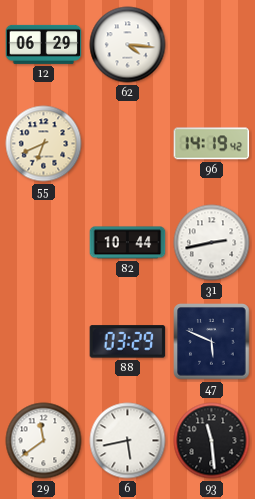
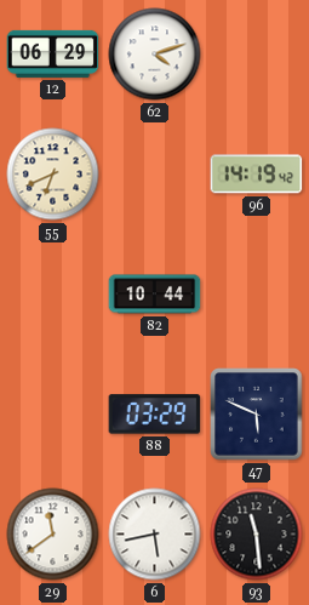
62: 4:16 -> 4:12 (155, 55)
31: 2:43 -> none (212, 243)
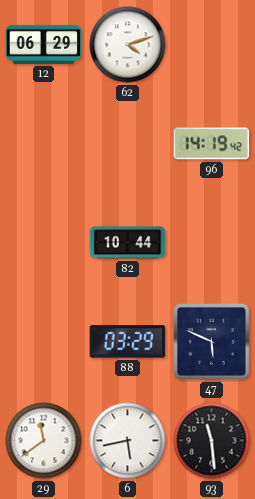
55: 6:41 -> none (53, 175)
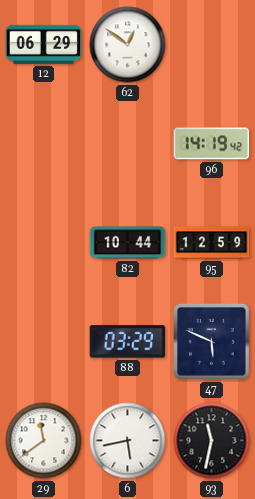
62: 4:12 -> 12:51 (128, 45)
95: none -> 12:59 (212, 243)
93: 11:29 -> 11:32 (212, 441)
